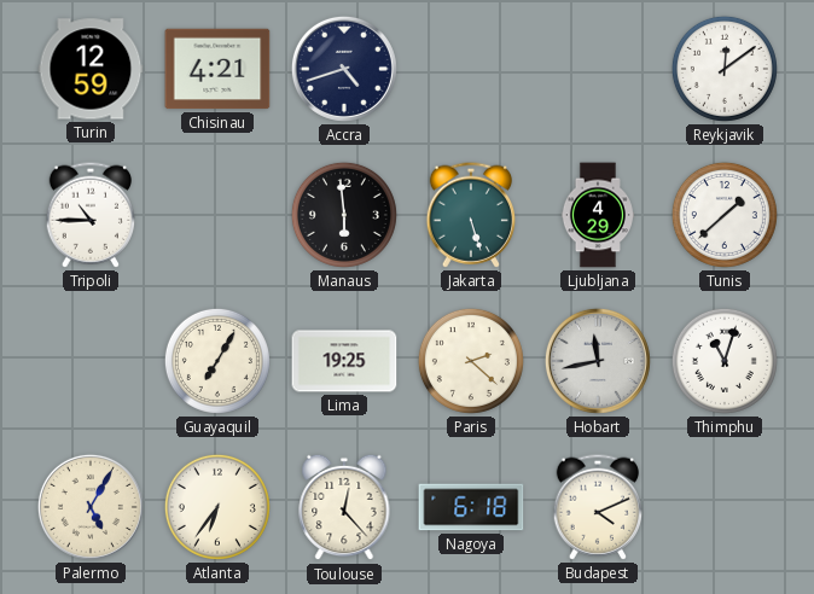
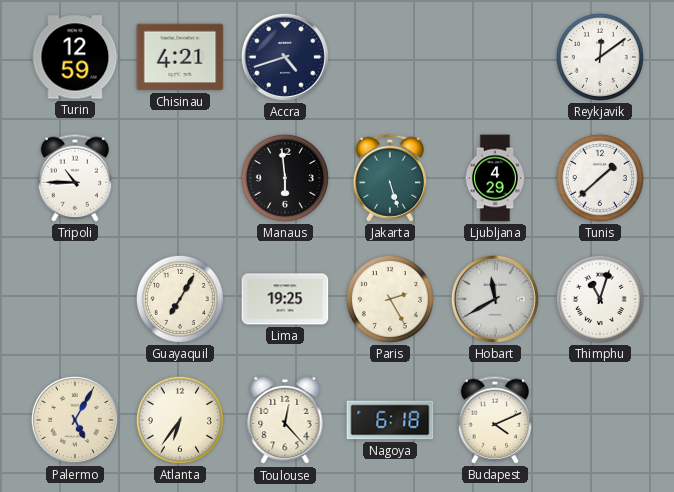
Paris: 2:22 -> 2:25 (390, 299)
Hobart: 11:43 -> 11:40 (495, 299)
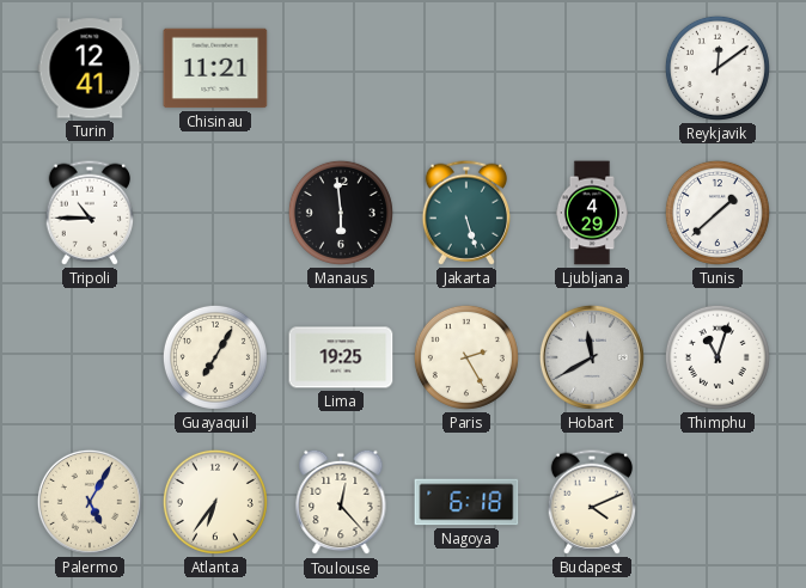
Turin: 12:59 -> 12:41 (90, 68)
Chisinau: 4:21 -> 11:21 (215, 68)
Accra: 4:42 -> none (285, 57)
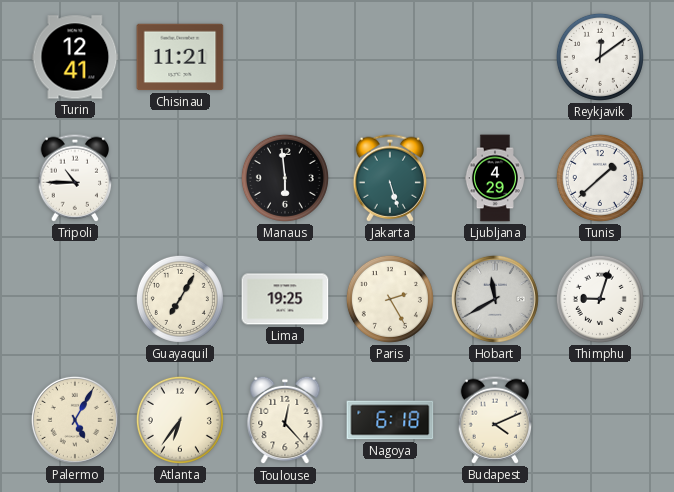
Thimphu: 11:03 -> 9:03 (600, 299)
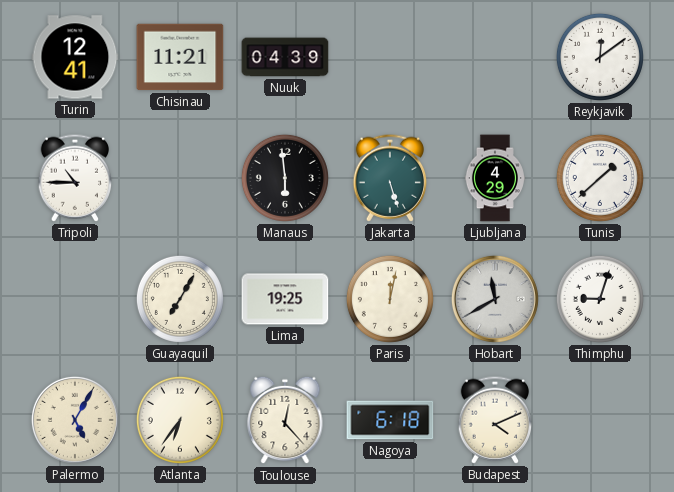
Nuuk: none -> 04:39 (285, 57)
Paris: 2:25 -> 12:02 (390, 299)
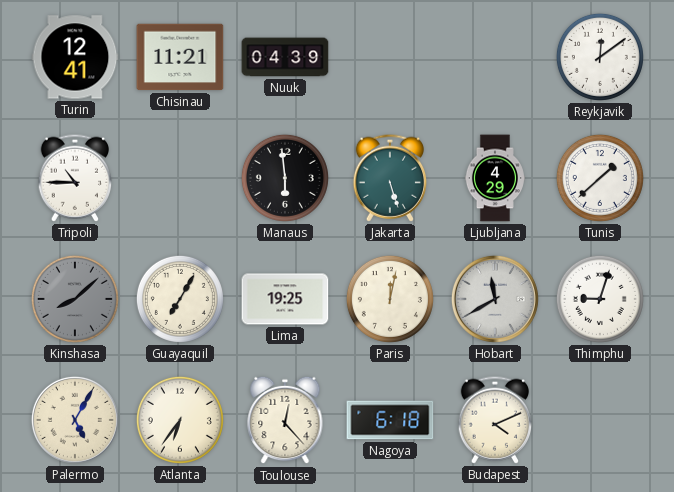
Kinshasa: none -> 8:08 (75, 299)
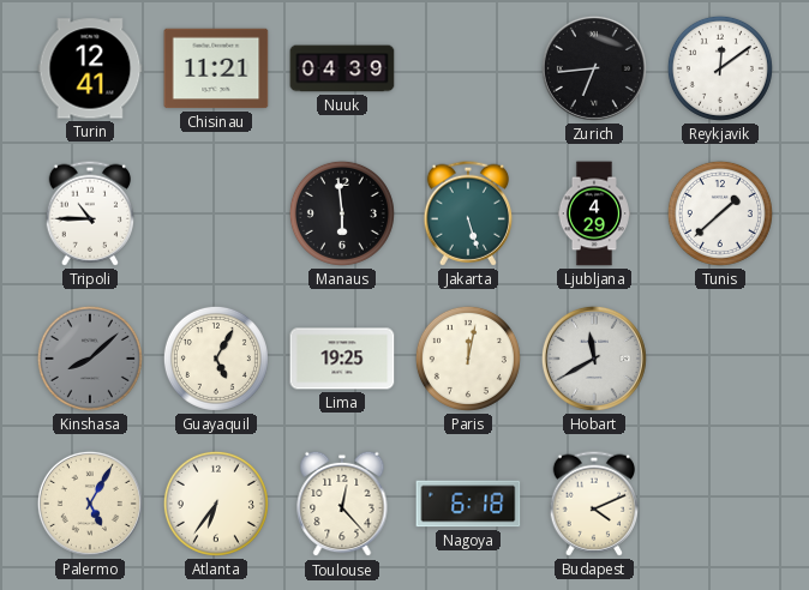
Zurich: none -> 6:44 (594, 68)
Guayaquil: 7:05 -> 5:05 (216, 359)
Thimphu: 9:03 -> none (600, 299)
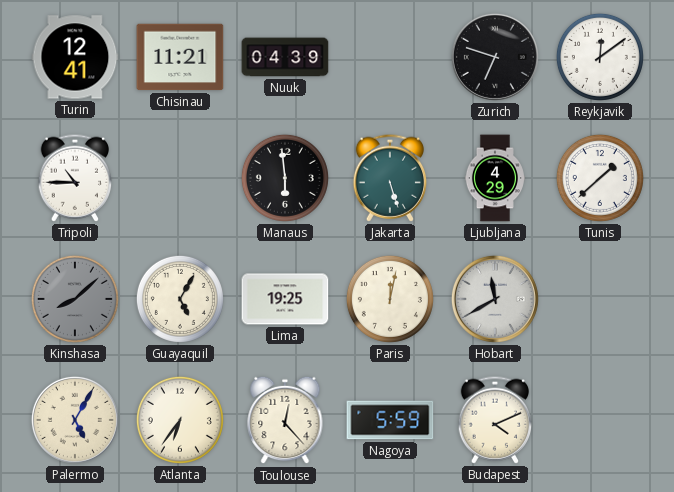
Zurich: 6:44 -> 6:48 (495, 57)
Nagoya: 6:18 -> 5:59 (390, 420)
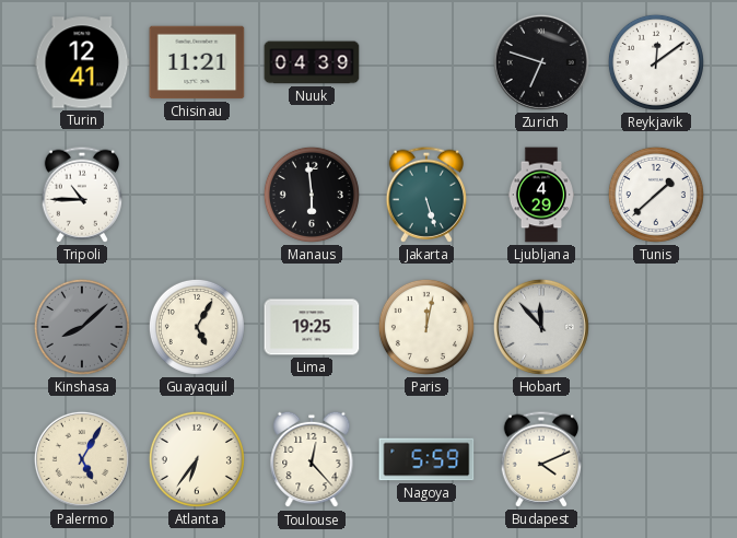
Hobart: 11:40 -> 11:53 (541, 327)
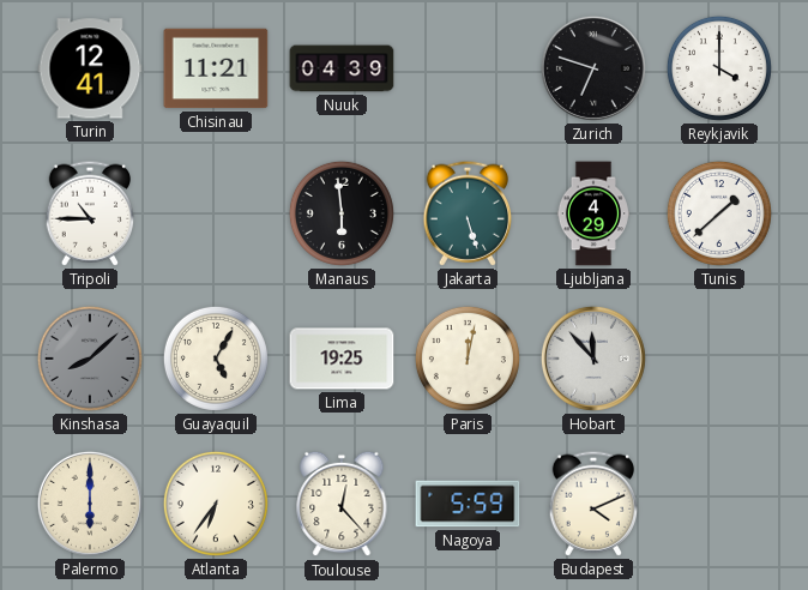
Reykjavik: 12:09 -> 4:00 (719, 68)
Palermo: 5:05 -> 6:00 (90, 504)
